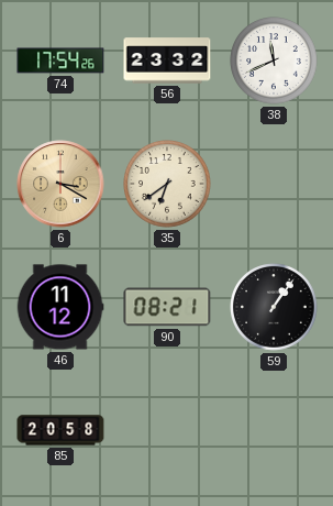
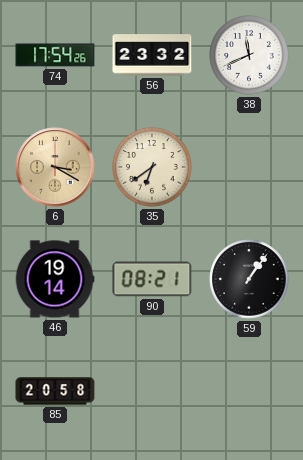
46: 11:12 -> 19:14 (55, 279)
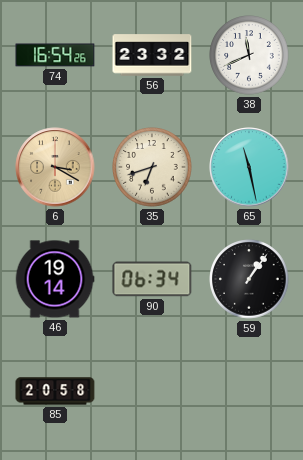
74: 17:54 -> 16:54 (55, 55)
35: 6:39 -> 6:42 (152, 167)
65: none -> 11:28 (249, 167)
90: 08:21 -> 06:34 (152, 279)
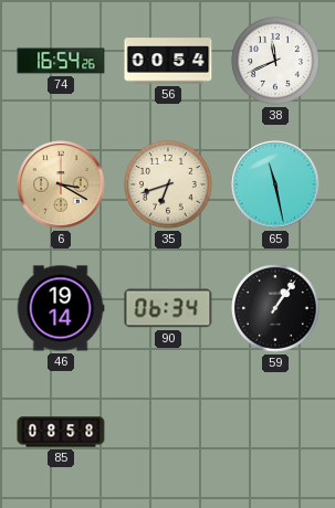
56: 23:32 -> 00:54 (168, 61)
85: 20:58 -> 08:58 (61, 432)
